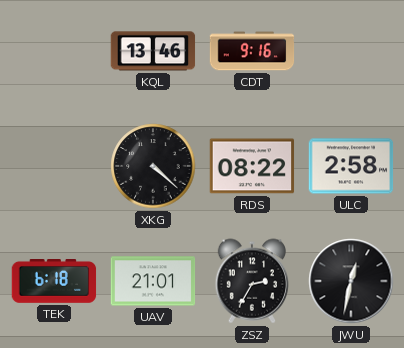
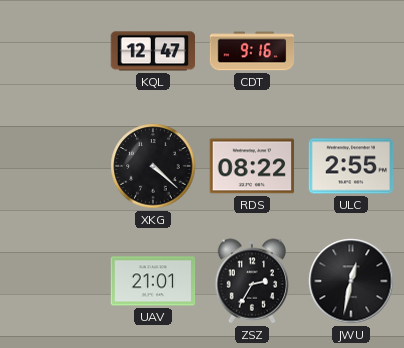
KQL: 13:46 -> 12:47 (153, 51)
ULC: 2:58 -> 2:55 (351, 166)
TEK: 6:18 -> none (54, 282)
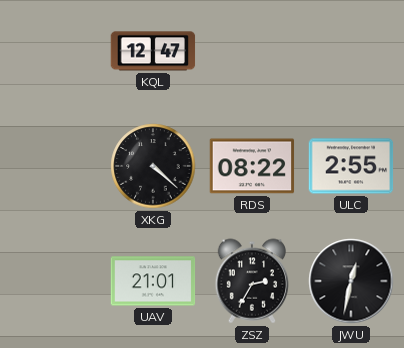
CDT: 9:16 -> none (252, 51)
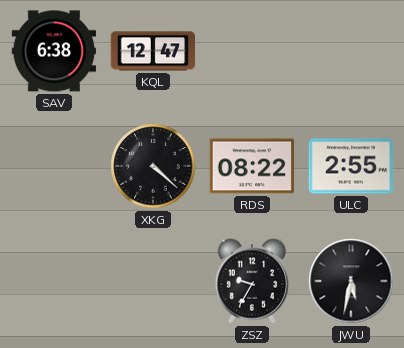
SAV: none -> 6:38 (54, 51)
UAV: 21:01 -> none (153, 281)
ZSZ: 2:35 -> 9:35 (252, 281)
JWU: 12:32 -> 5:32 (351, 281)
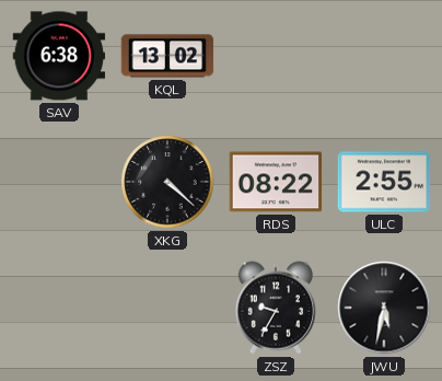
KQL: 12:47 -> 13:02 (167, 56)
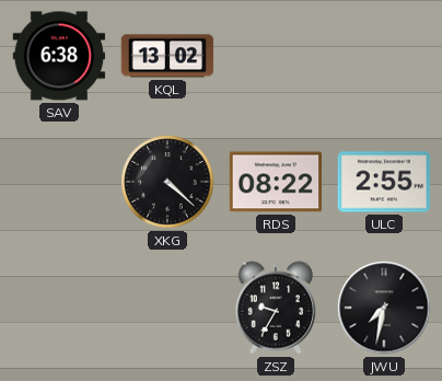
JWU: 5:32 -> 7:32 (384, 308)
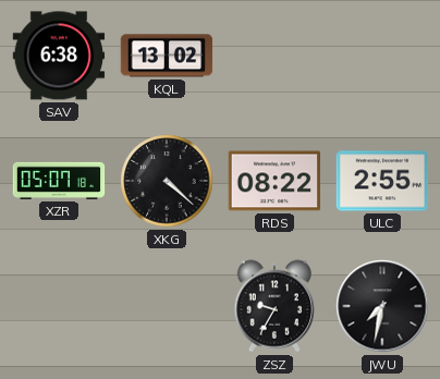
XZR: none -> 05:07 (59, 181)
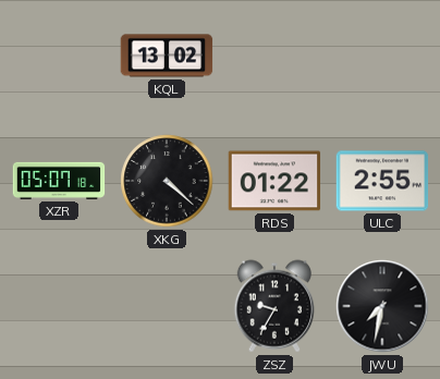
SAV: 6:38 -> none (59, 56)
RDS: 08:22 -> 01:22 (274, 181)
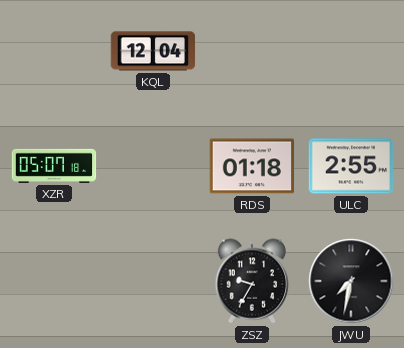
KQL: 13:02 -> 12:04 (153, 51)
XKG: 4:22 -> none (167, 181)
RDS: 01:22 -> 01:18 (252, 166)
